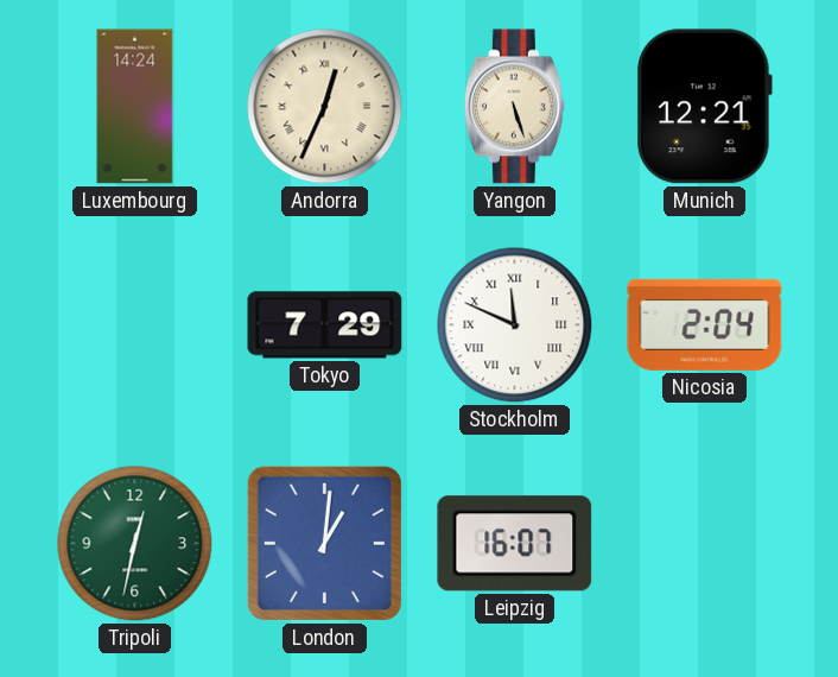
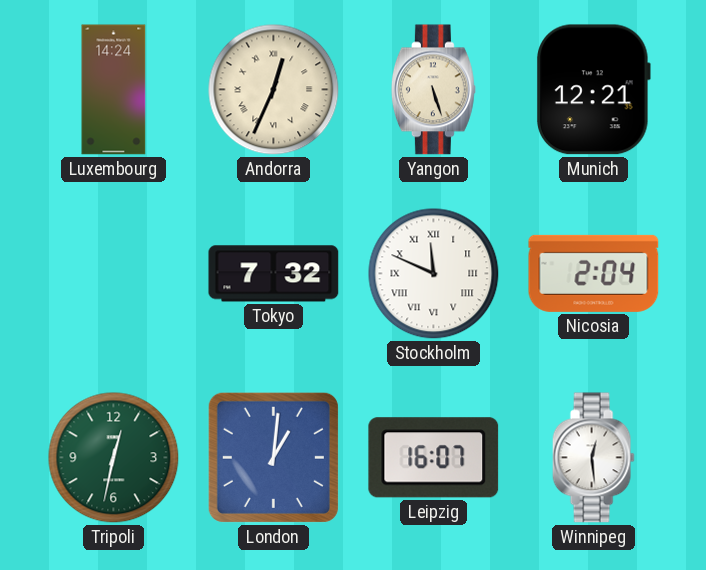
Tokyo: 7:29 -> 7:32 (274, 274)
Winnipeg: none -> 12:29 (593, 458)
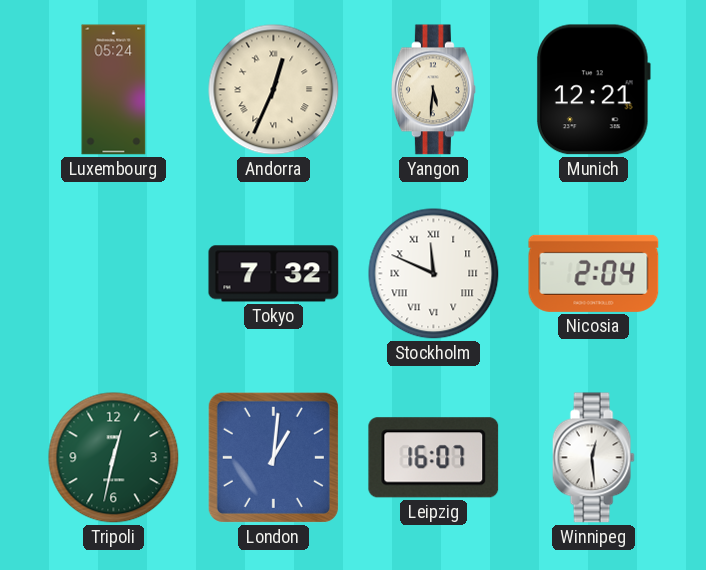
Luxembourg: 14:24 -> 05:24 (114, 90)
Yangon: 5:27 -> 5:31 (433, 90)
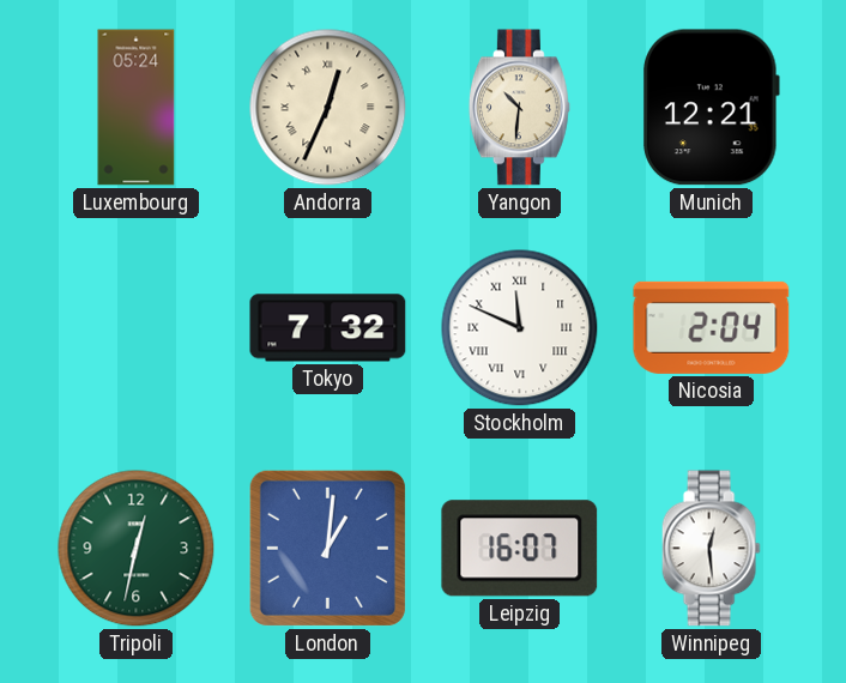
Yangon: 5:31 -> 10:31 (519, 108)
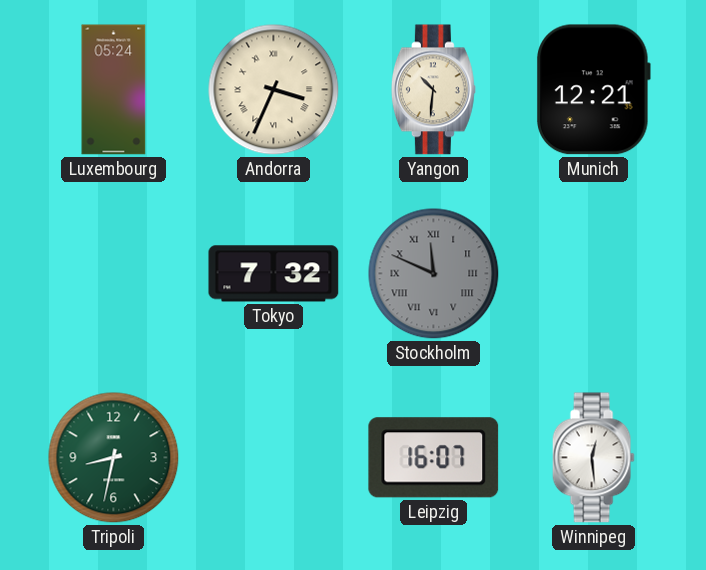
Andorra: 12:34 -> 3:34 (274, 90)
Stockholm dial: white -> grey (434, 274)
Nicosia: 2:04 -> none (712, 327)
Tripoli: 12:32 -> 8:32 (114, 458)
London: 1:01 -> none (327, 548)
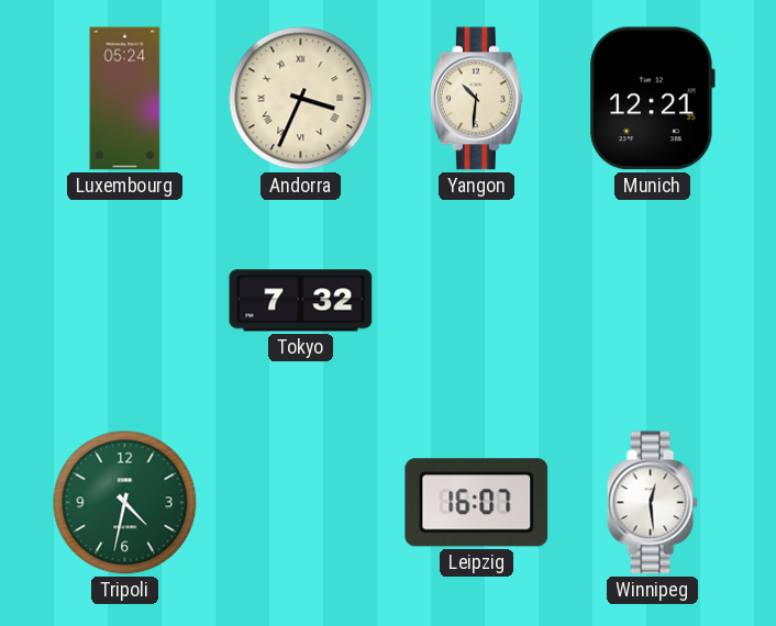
Stockholm: 11:49 -> none (434, 274)
Tripoli: 8:32 -> 4:32 (125, 503)
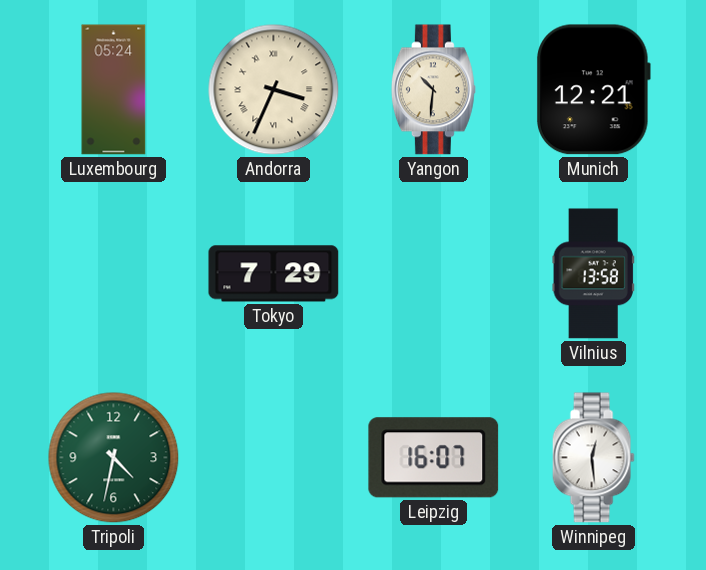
Tokyo: 7:32 -> 7:29 (274, 274)
Vilnius: none -> 13:58 (593, 274)
